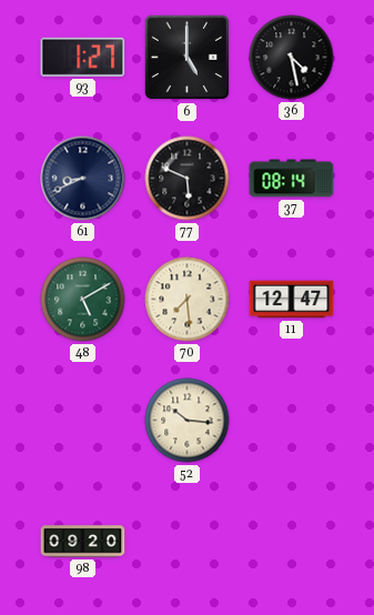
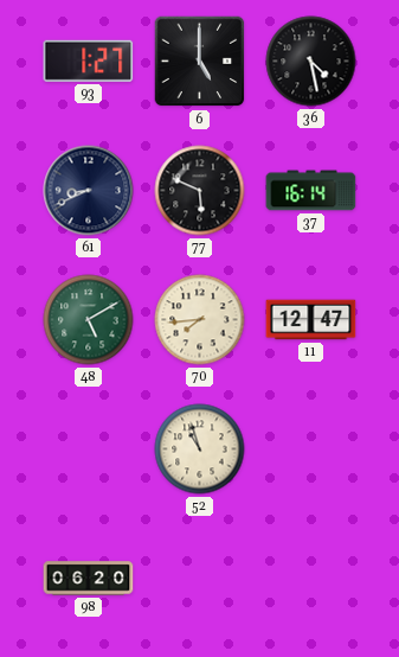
37: 08:14 -> 16:14 (311, 191)
70: 7:29 -> 7:44 (200, 320)
52: 10:16 -> 10:57 (200, 449)
98: 09:20 -> 06:20 (89, 579)
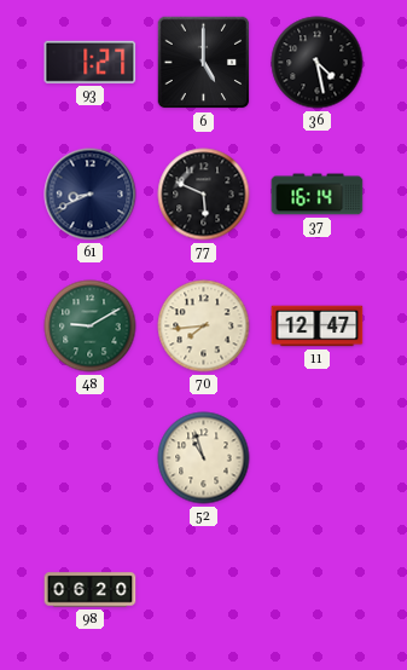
48: 5:10 -> 9:10 (91, 327)
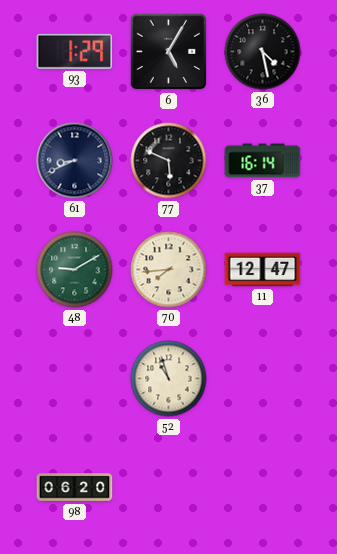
93: 1:27 -> 1:29 (75, 51)
6: 5:00 -> 5:05 (169, 52)
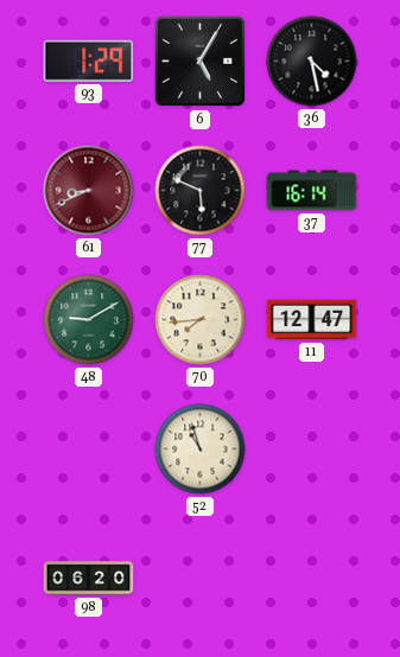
61 dial: navy -> burgundy (89, 191)
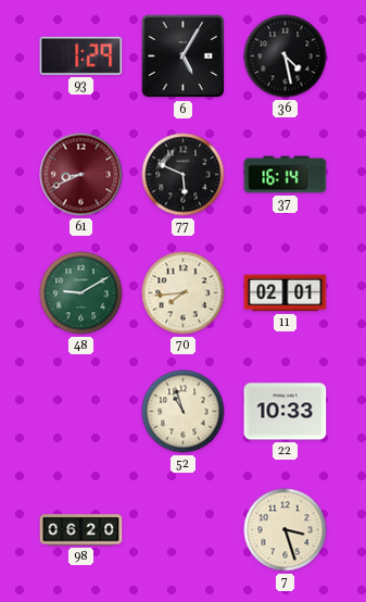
11: 12:47 -> 02:01 (286, 293)
22: none -> 10:33 (286, 412)
7: none -> 3:27 (286, 530)
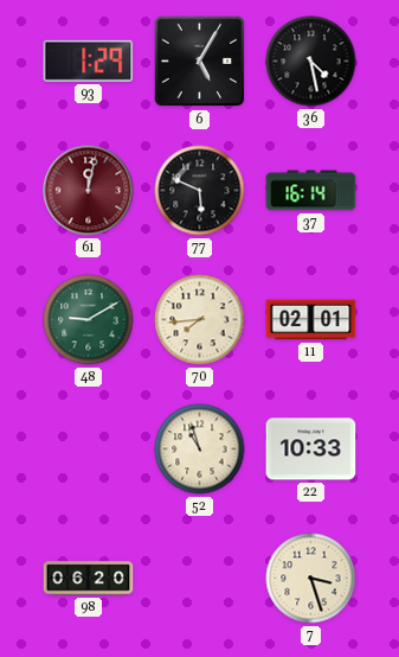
61: 8:41 -> 12:02 (89, 191)
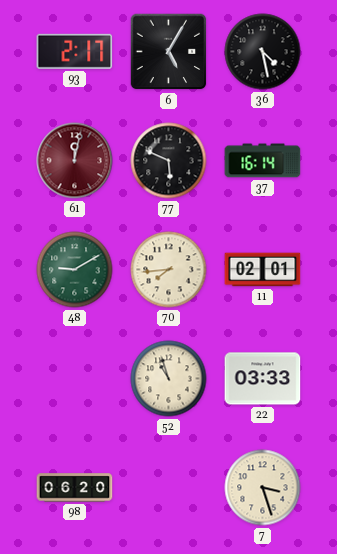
93: 1:29 -> 2:17 (75, 51)
22: 10:33 -> 03:33 (263, 379)
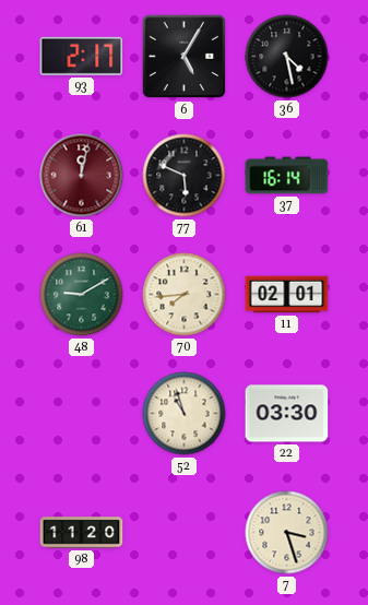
22: 03:33 -> 03:30 (287, 414)
98: 06:20 -> 11:20 (82, 533)
